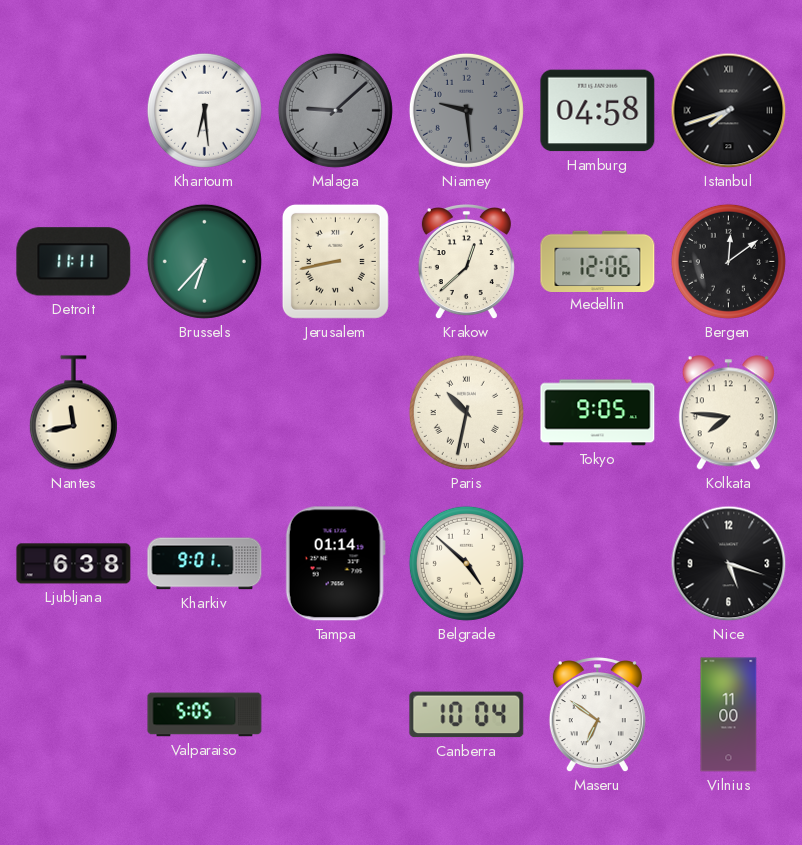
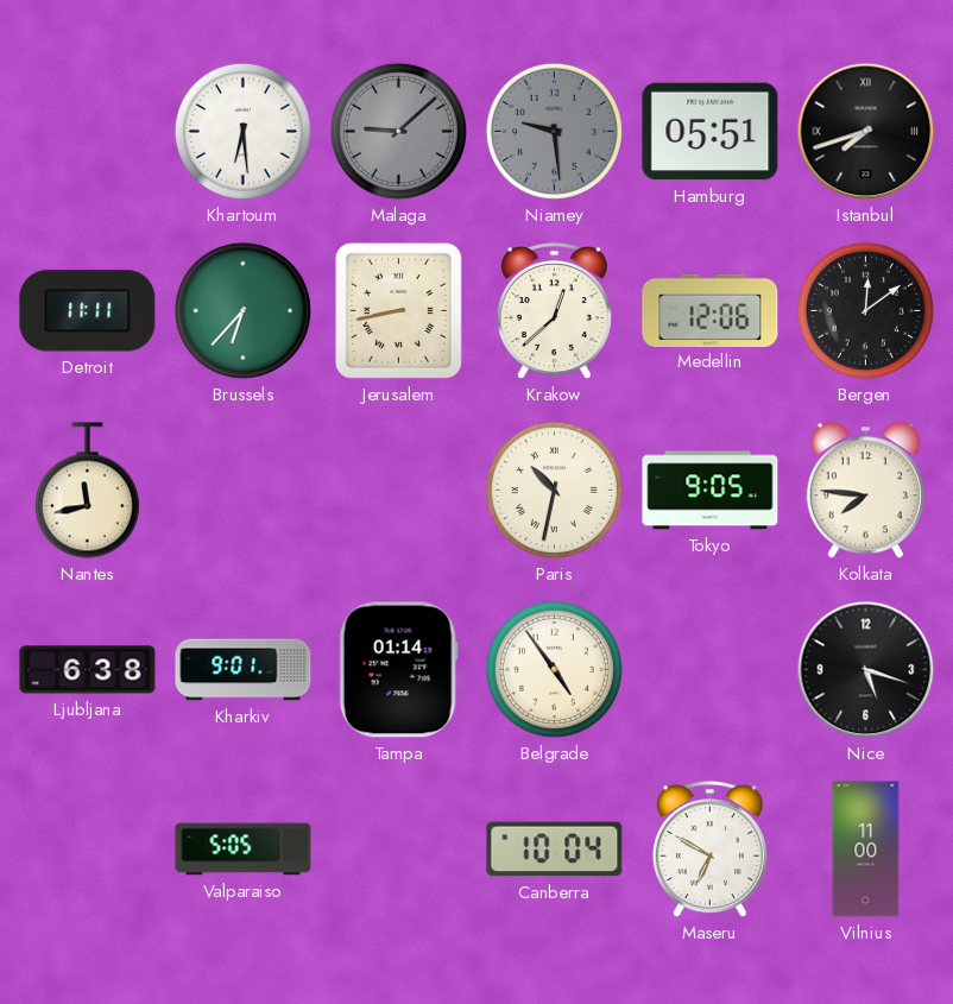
Hamburg: 04:58 -> 05:51 (711, 132)
Belgrade: 4:52 -> 4:54 (554, 669)
Maseru: 6:51 -> 6:50 (709, 851)
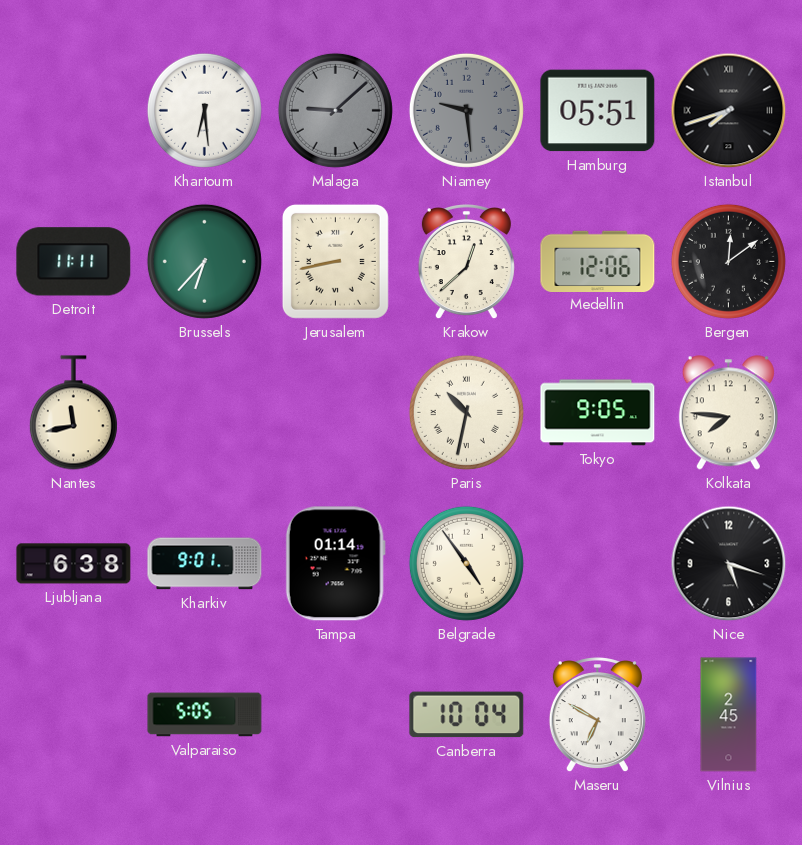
Vilnius: 11:00 -> 2:45 (729, 715)
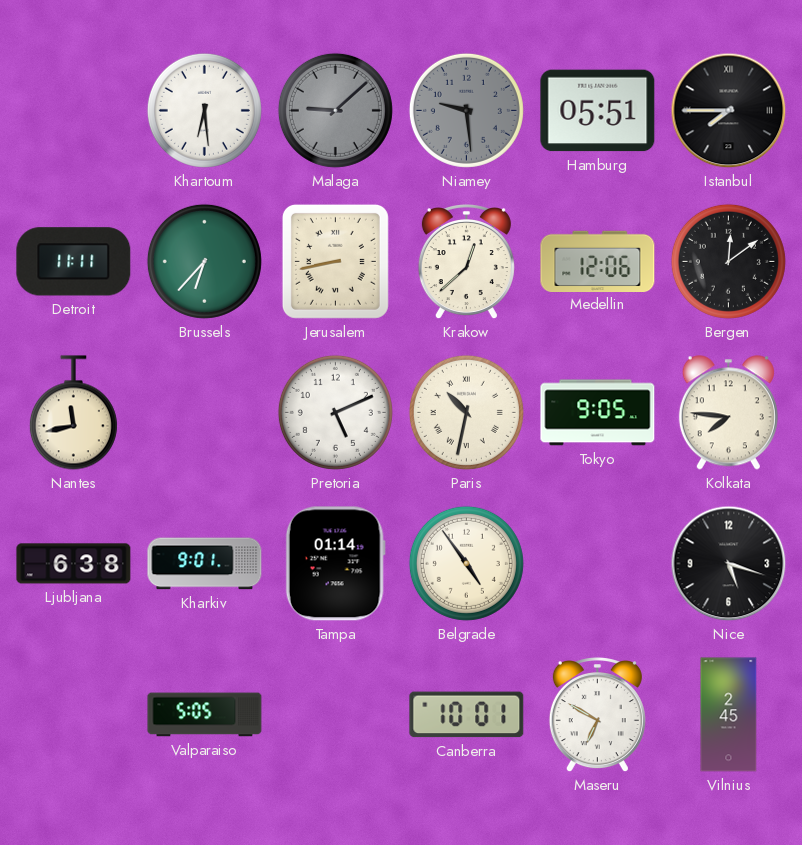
Istanbul: 7:42 -> 7:45 (729, 111)
Pretoria: none -> 5:11 (335, 412)
Canberra: 10:04 -> 10:01 (467, 715)
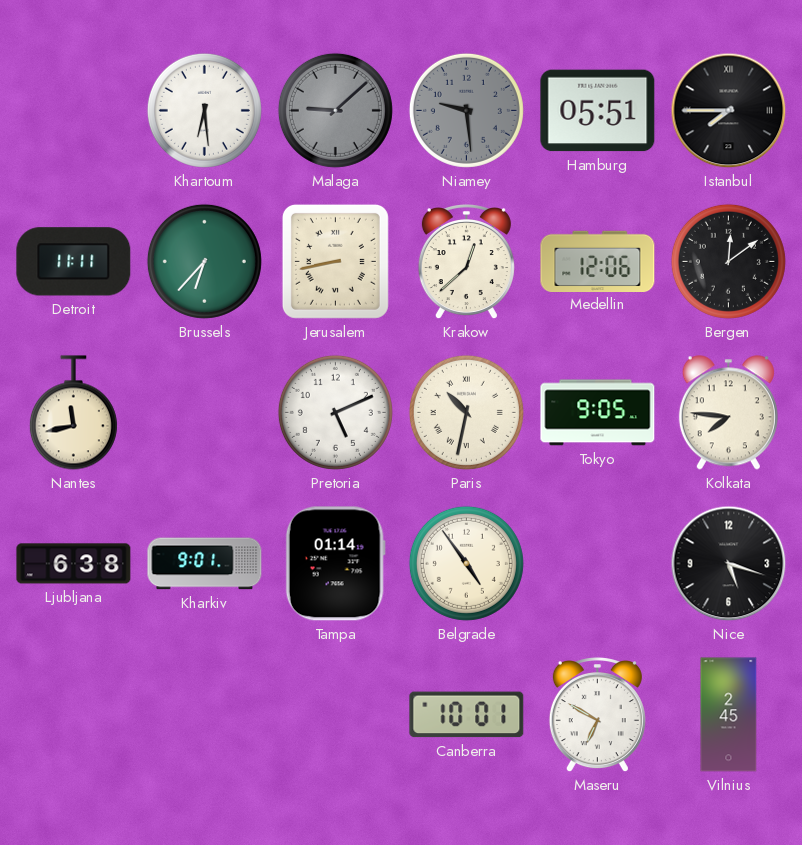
Valparaiso: 5:05 -> none (205, 715)
